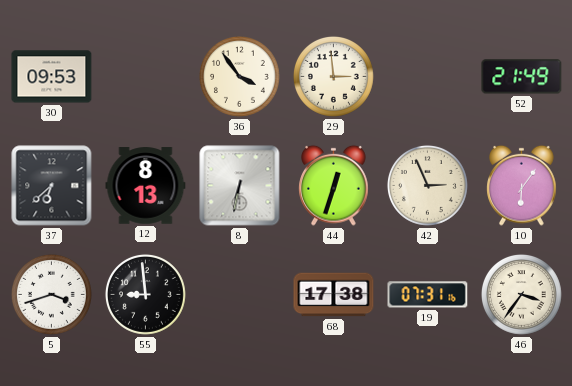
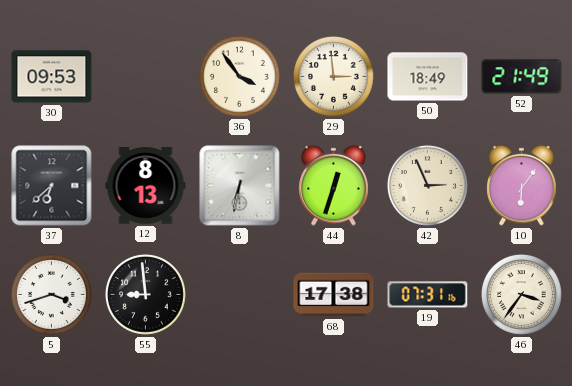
50: none -> 18:49 (428, 77)
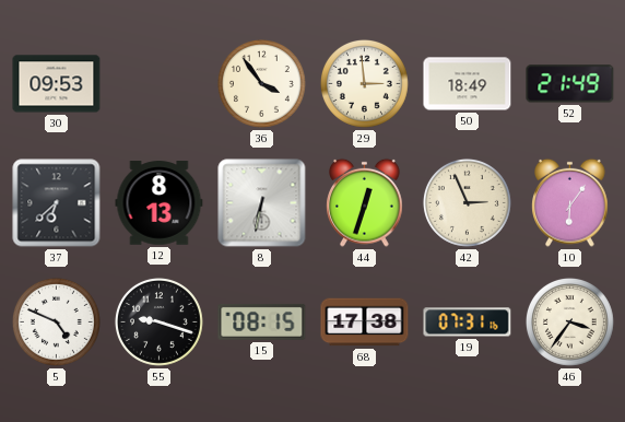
5: 3:42 -> 4:49 (56, 321)
55: 8:59 -> 9:18 (158, 321)
15: none -> 08:15 (262, 321)
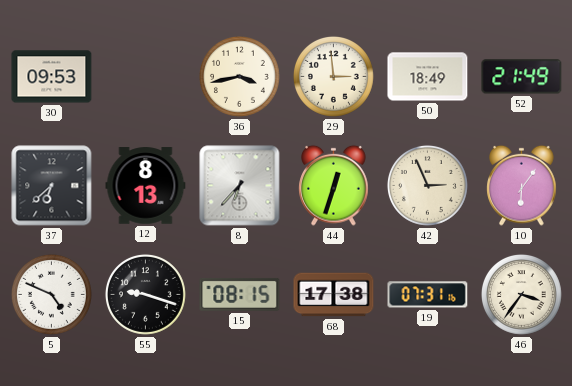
36: 3:54 -> 3:43 (239, 76)
8: 6:32 -> 6:37 (240, 186)
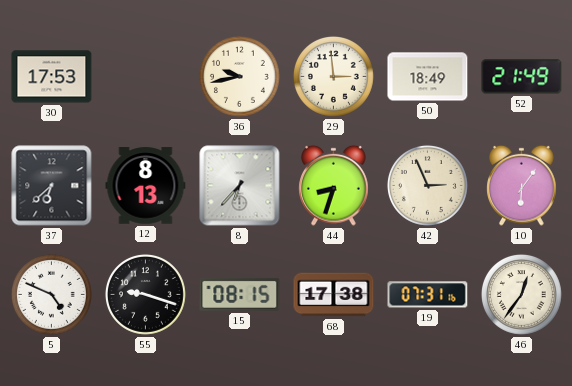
30: 09:53 -> 17:53 (52, 77)
36: 3:43 -> 9:43 (239, 76)
44: 12:33 -> 8:33 (334, 185)
46: 3:36 -> 12:36 (521, 294)
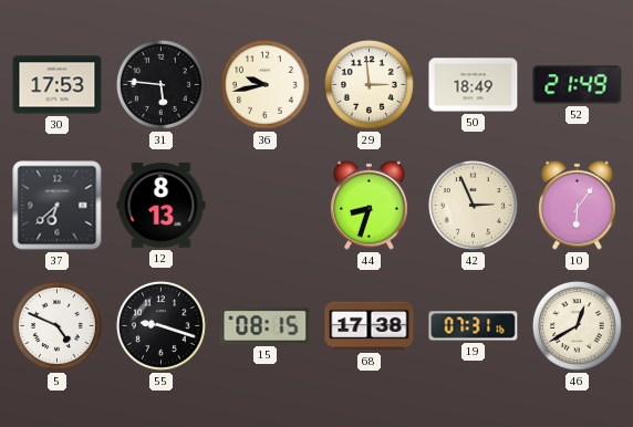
31: none -> 5:46 (160, 84)
8: 6:37 -> none (240, 186)
46: 12:36 -> 12:40 (577, 325)
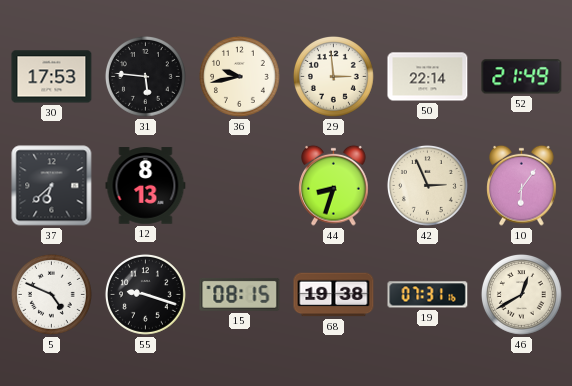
50: 18:49 -> 22:14 (428, 77)
68: 17:38 -> 19:38 (334, 295)
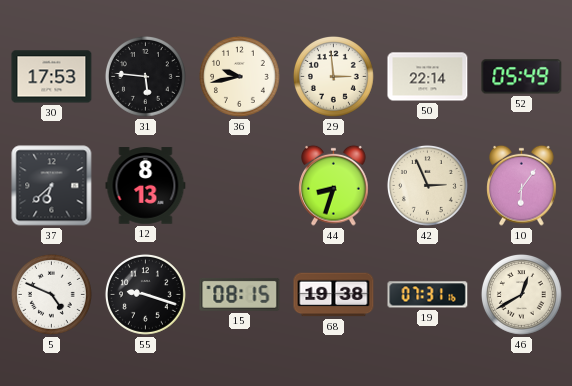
52: 21:49 -> 05:49 (522, 77)
